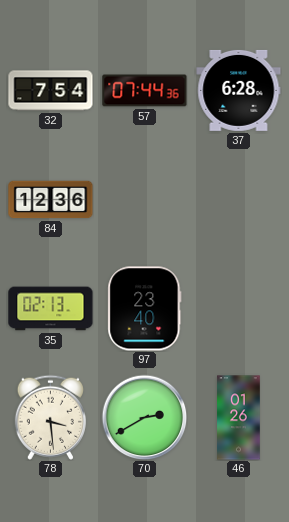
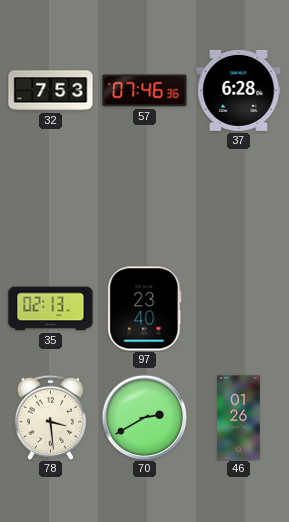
32: 7:54 -> 7:53 (51, 91)
57: 07:44 -> 07:46 (145, 91)
84: 12:36 -> none (51, 200)
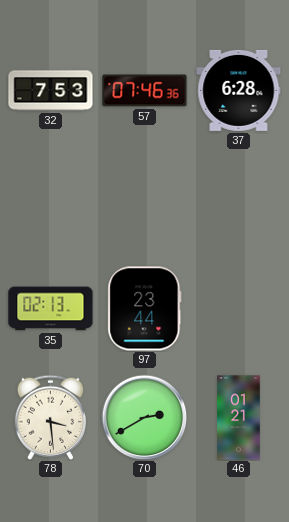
97: 23:40 -> 23:44 (145, 309)
46: 01:26 -> 01:21 (239, 418)
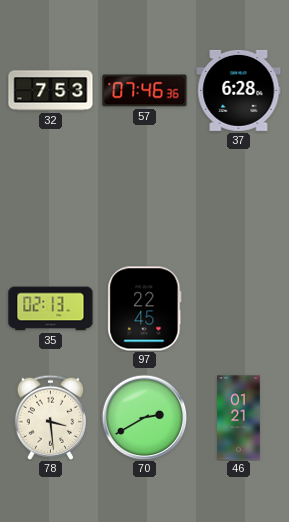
97: 23:44 -> 22:45 (145, 309)
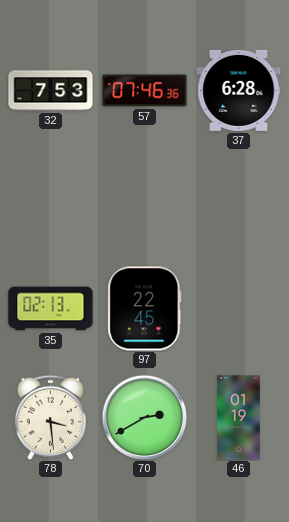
46: 01:21 -> 01:19 (239, 418)
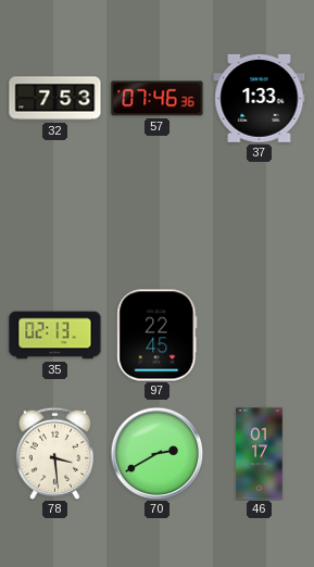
37: 6:28 -> 1:33 (260, 98)
46: 01:19 -> 01:17 (260, 454)
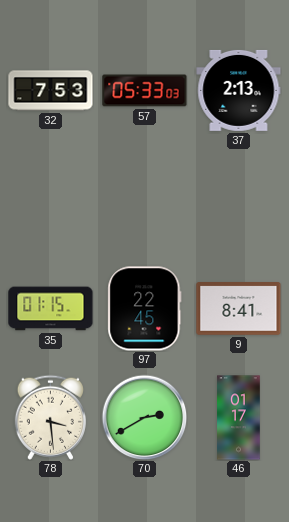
57: 07:46 -> 05:33 (145, 91)
37: 1:33 -> 2:13 (239, 90)
35: 02:13 -> 01:15 (51, 309)
9: none -> 8:41 (239, 309)
